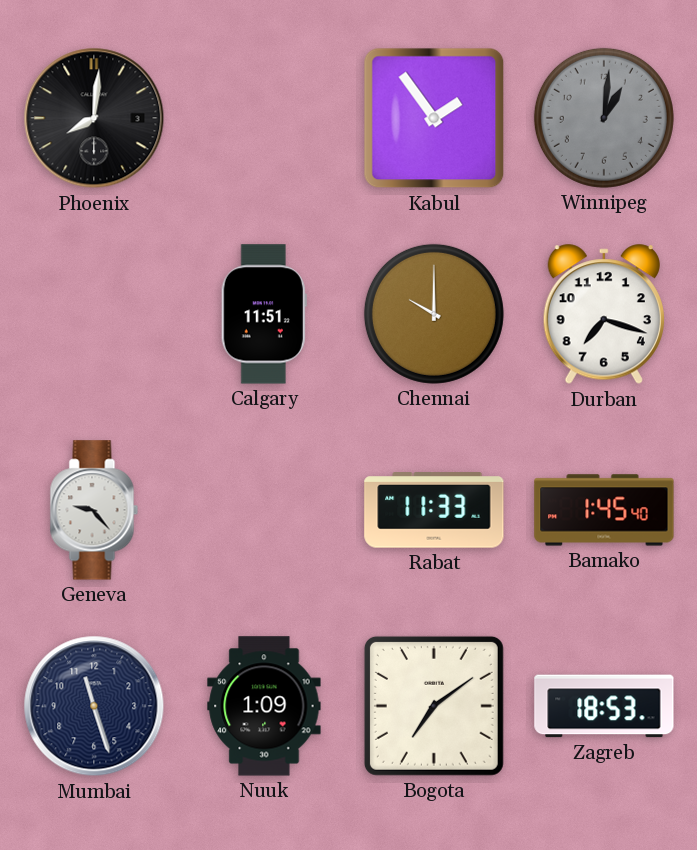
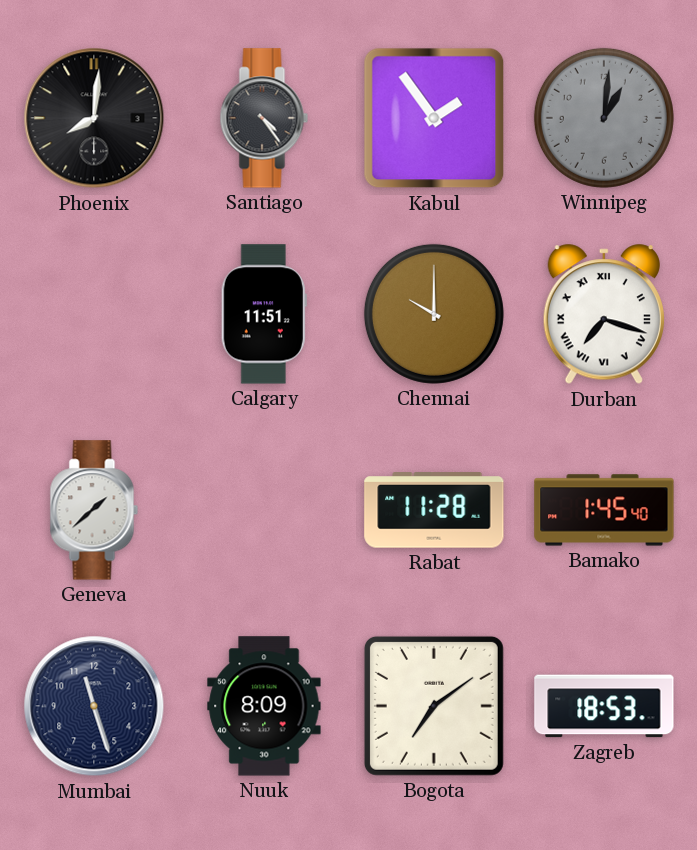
Santiago: none -> 4:24 (264, 118)
Durban numerals: Arabic -> Roman (604, 315)
Geneva: 9:23 -> 1:38 (94, 510)
Rabat: 11:33 -> 11:28 (434, 510)
Nuuk: 1:09 -> 8:09 (264, 706)
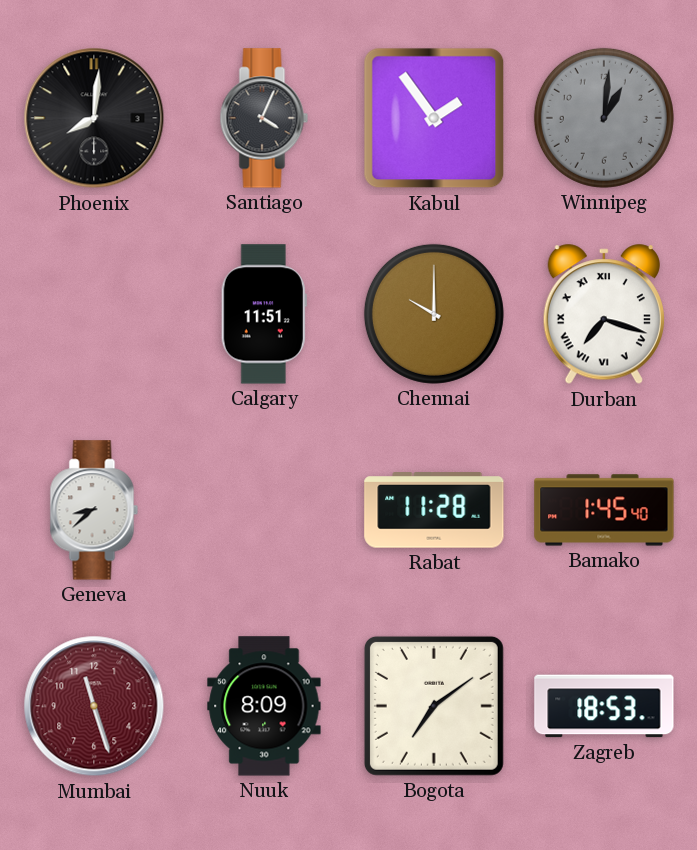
Santiago: 4:24 -> 4:04 (264, 118)
Geneva: 1:38 -> 8:38 (94, 510)
Mumbai dial: navy -> burgundy (94, 706)
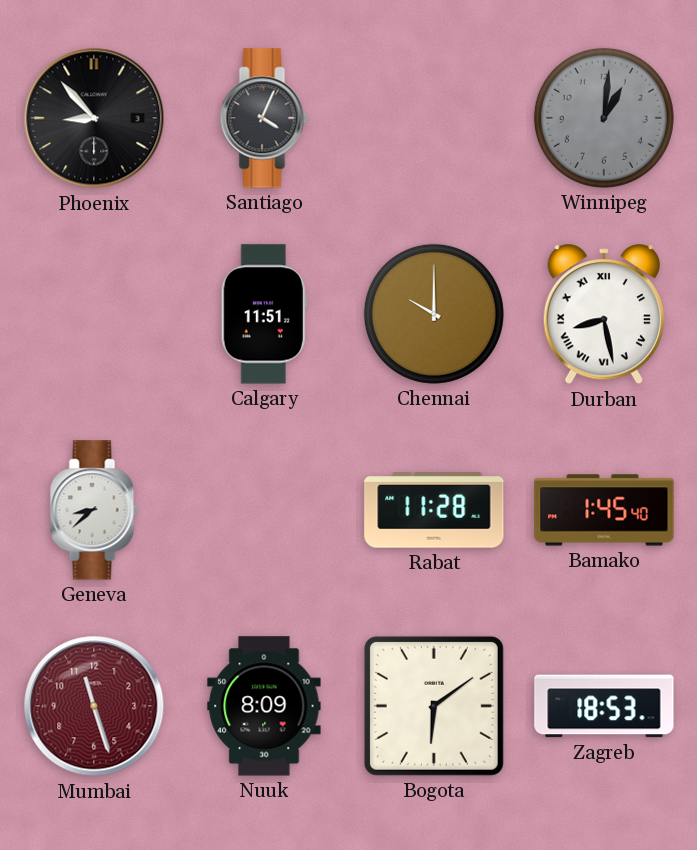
Phoenix: 8:01 -> 8:53 (94, 118)
Kabul: 1:54 -> none (434, 118)
Durban: 7:18 -> 8:28 (604, 315)
Bogota: 7:09 -> 6:09 (434, 706)
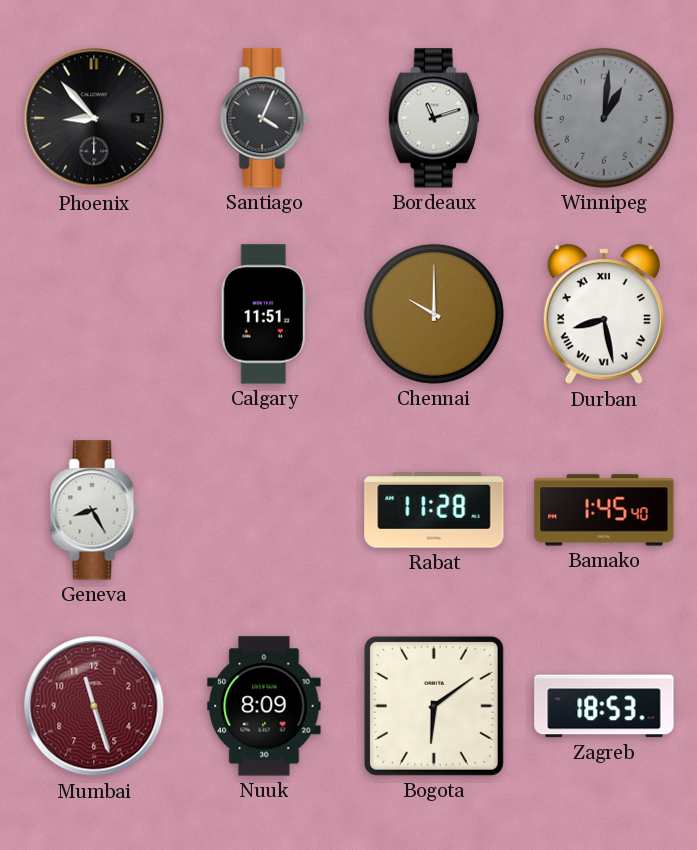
Bordeaux: none -> 11:12 (434, 118)
Geneva: 8:38 -> 8:25 (94, 510)
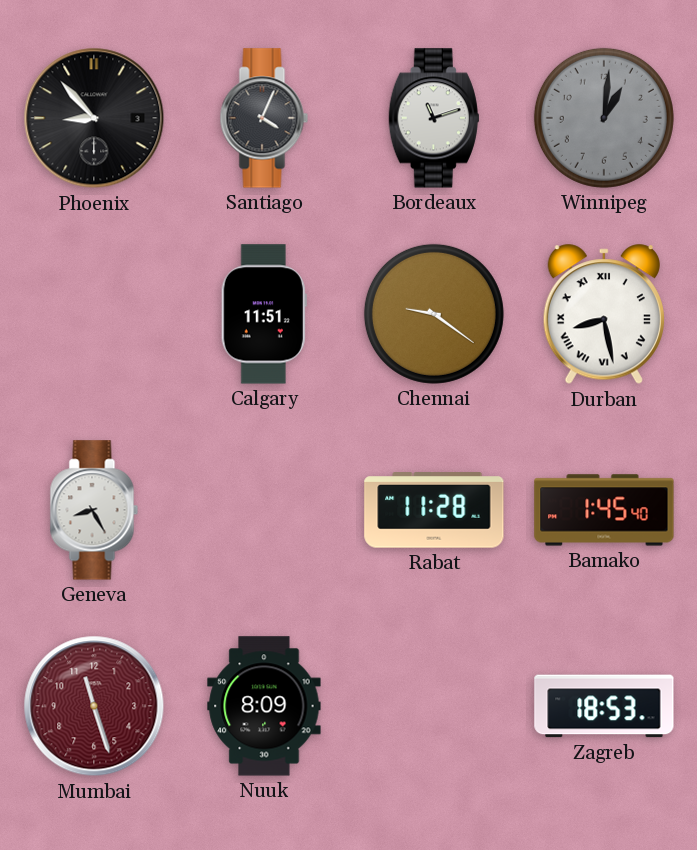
Chennai: 10:00 -> 9:21 (434, 314)
Bogota: 6:09 -> none (434, 706)
